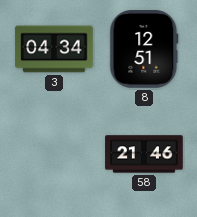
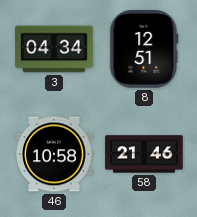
46: none -> 10:58 (54, 154)
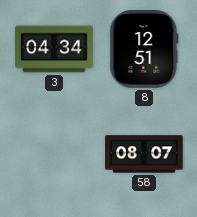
46: 10:58 -> none (54, 154)
58: 21:46 -> 08:07 (144, 154)
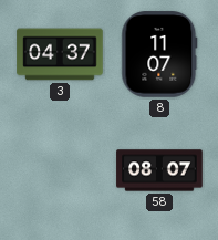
3: 04:34 -> 04:37 (60, 54)
8: 12:51 -> 11:07 (159, 54)
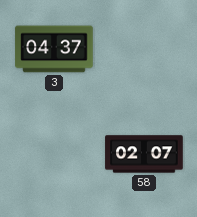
8: 11:07 -> none (159, 54)
58: 08:07 -> 02:07 (144, 154)
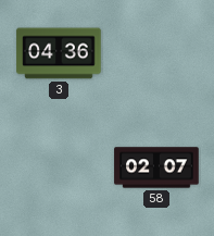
3: 04:37 -> 04:36 (59, 53)
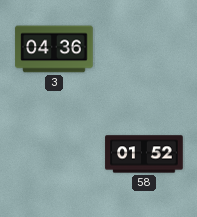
58: 02:07 -> 01:52 (144, 154)
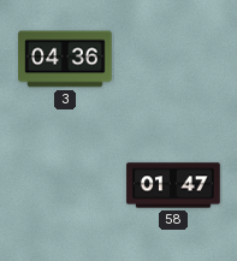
58: 01:52 -> 01:47 (173, 185)
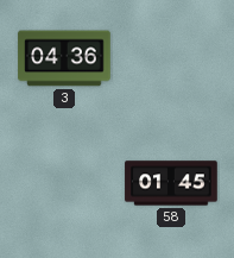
58: 01:47 -> 01:45 (171, 183)
